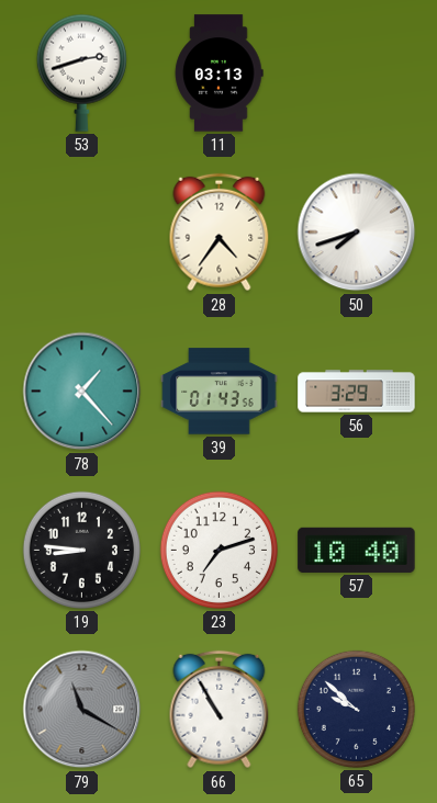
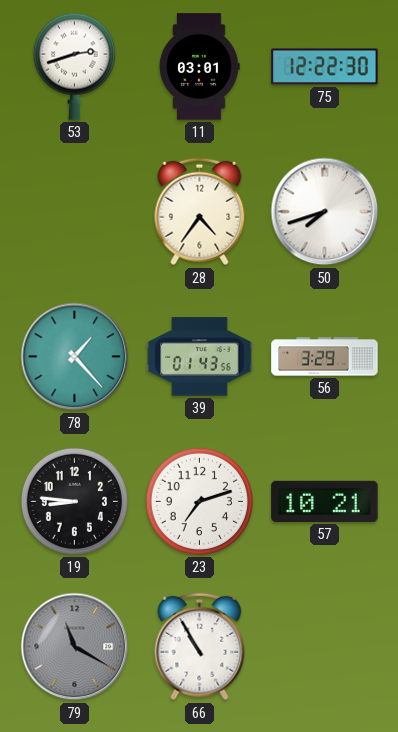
11: 03:13 -> 03:01 (199, 67)
75: none -> 12:22 (325, 67)
57: 10:40 -> 10:21 (325, 501)
65: 9:52 -> none (356, 709)
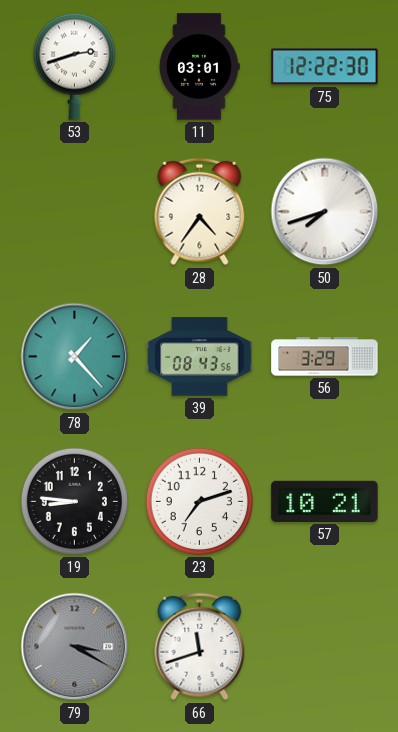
39: 01:43 -> 08:43 (200, 357)
79: 11:20 -> 3:20 (75, 647)
66: 10:55 -> 11:42 (200, 647)
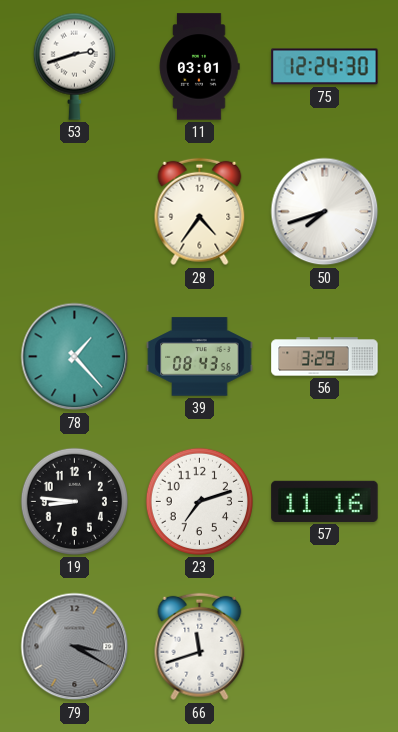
75: 12:22 -> 12:24 (325, 67)
57: 10:21 -> 11:16 (325, 501)
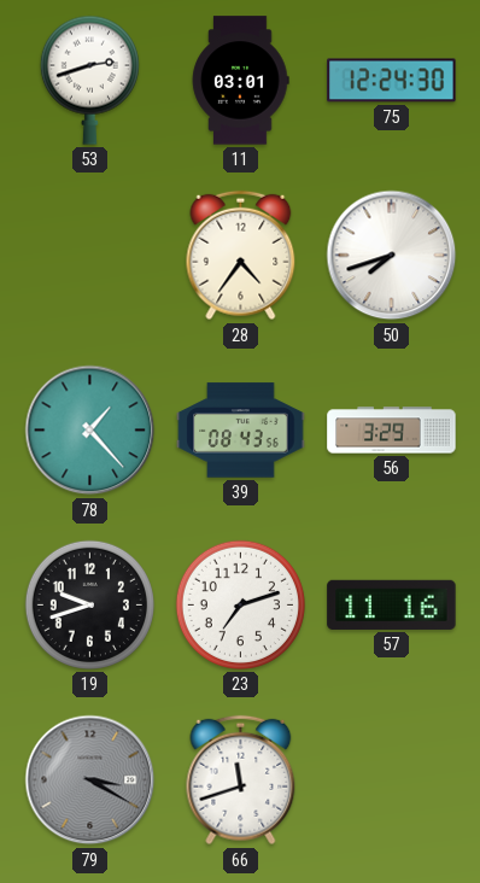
19: 8:46 -> 9:42 (89, 604)
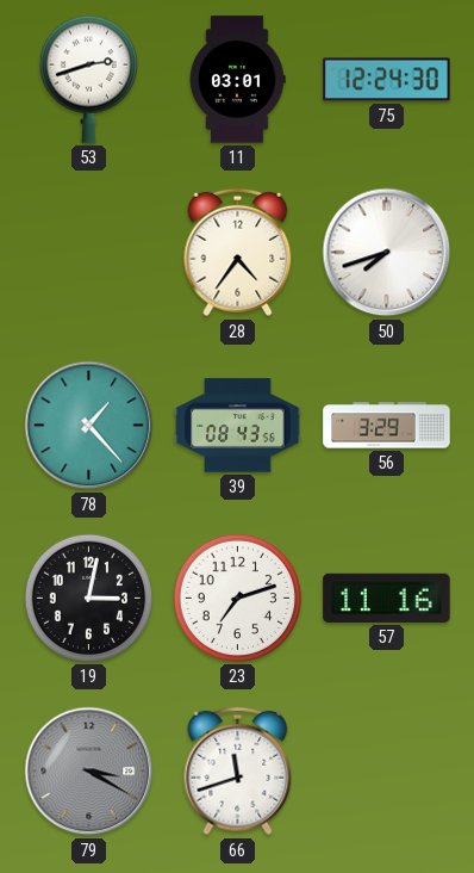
19: 9:42 -> 3:02 (88, 598)
